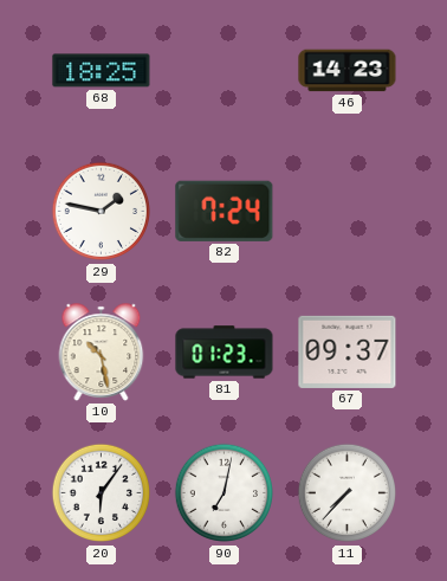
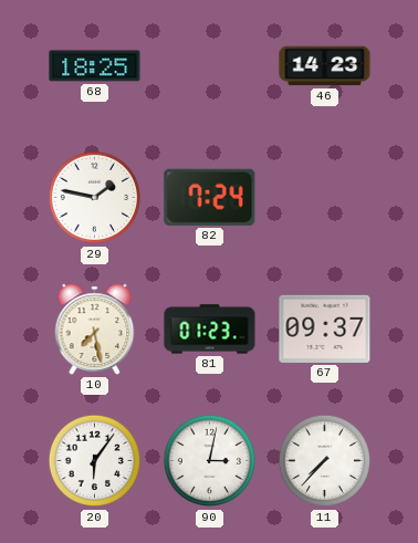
10: 10:28 -> 7:28 (95, 330)
90: 7:02 -> 3:02 (210, 461)
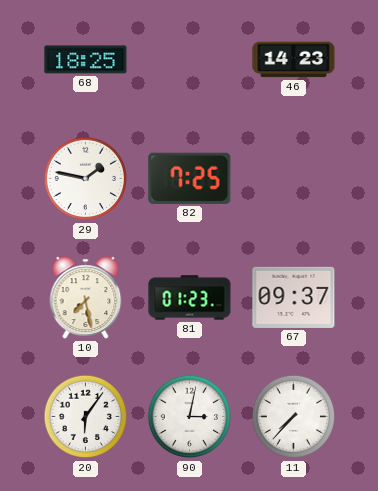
82: 7:24 -> 7:25 (190, 178)
